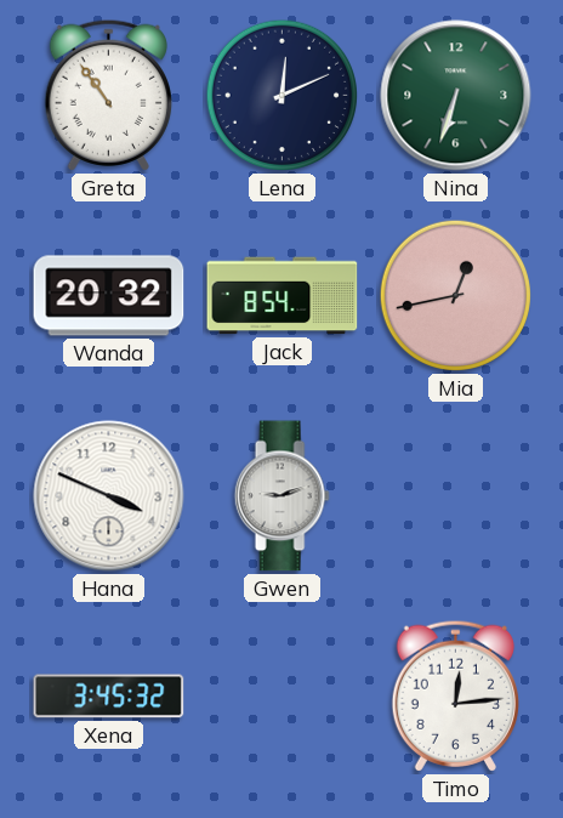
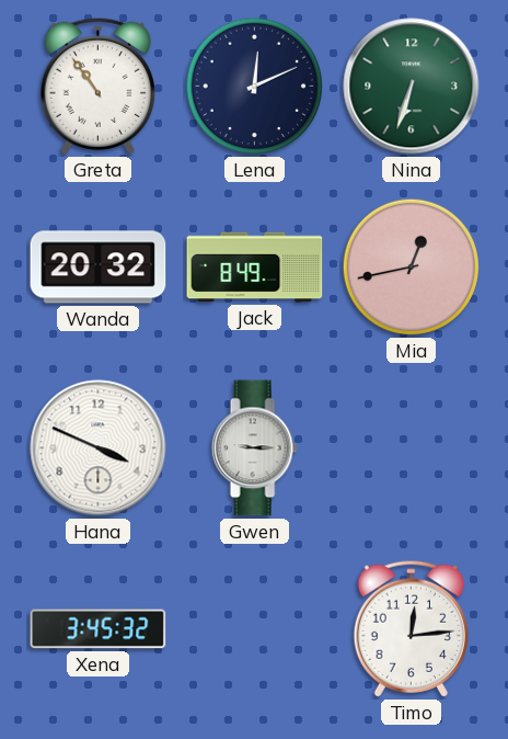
Jack: 8:54 -> 8:49 (255, 268)
Gwen: 9:12 -> 9:15 (254, 448)
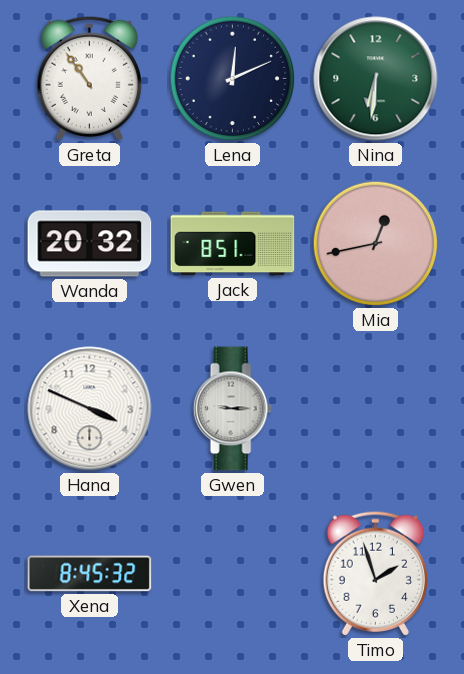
Nina: 6:33 -> 6:31 (376, 79)
Jack: 8:49 -> 8:51 (233, 244)
Xena: 3:45 -> 8:45 (90, 574)
Timo: 12:14 -> 1:57 (375, 573)
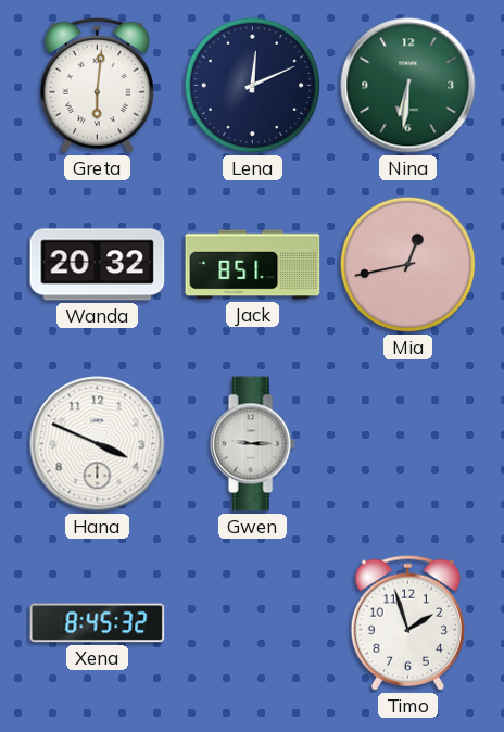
Greta: 10:54 -> 6:01 (97, 85)
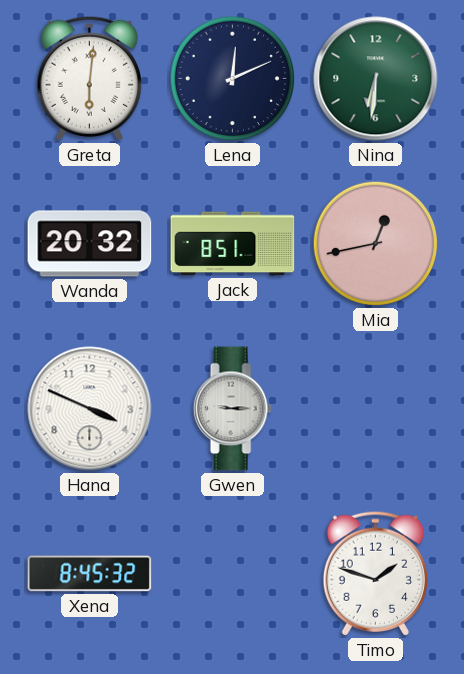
Timo: 1:57 -> 1:48 (375, 573)
